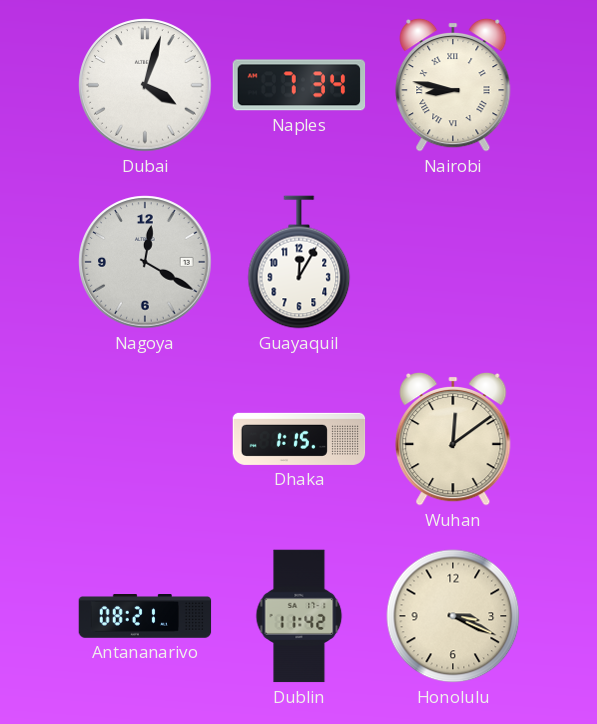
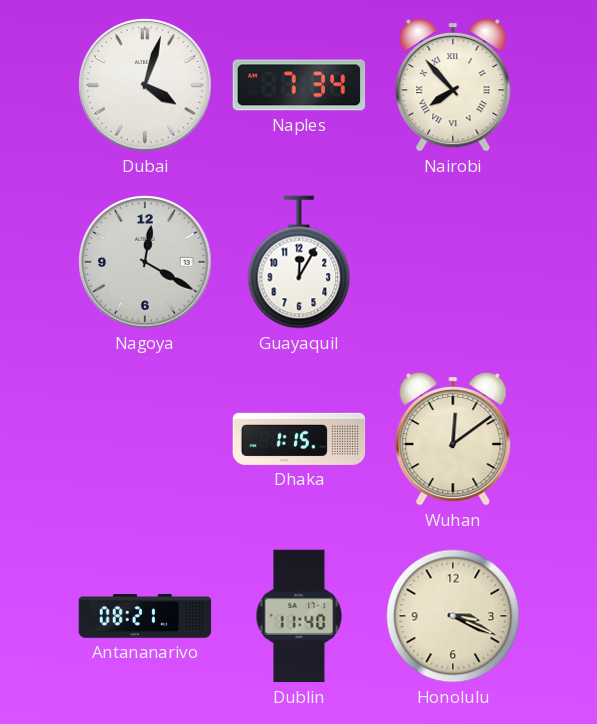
Nairobi: 8:47 -> 7:53 (453, 85)
Dublin: 11:42 -> 11:40 (299, 616)
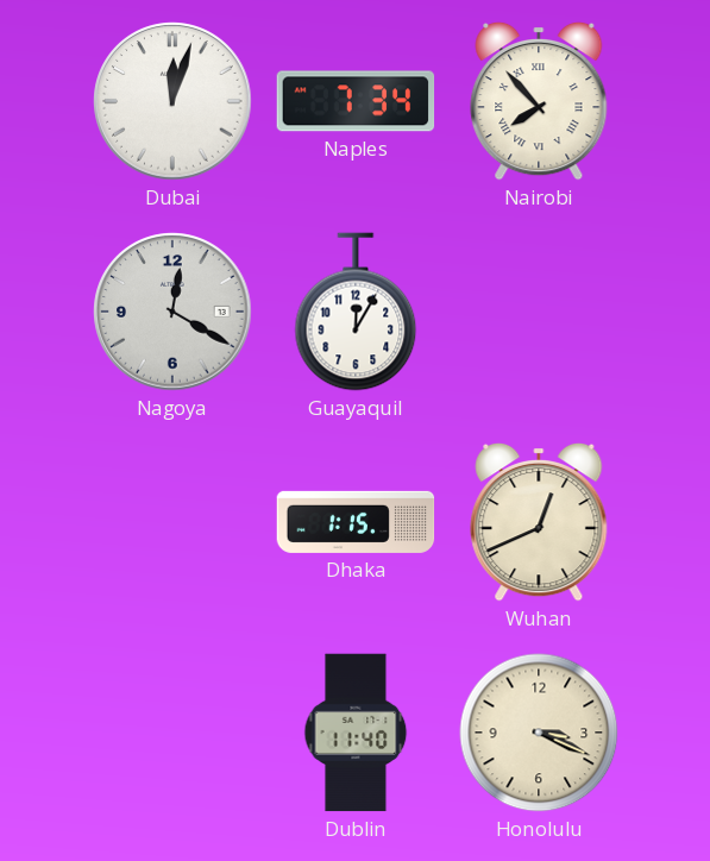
Dubai: 4:03 -> 12:03 (172, 101)
Wuhan: 12:09 -> 12:41 (539, 522)
Antananarivo: 08:21 -> none (145, 616)
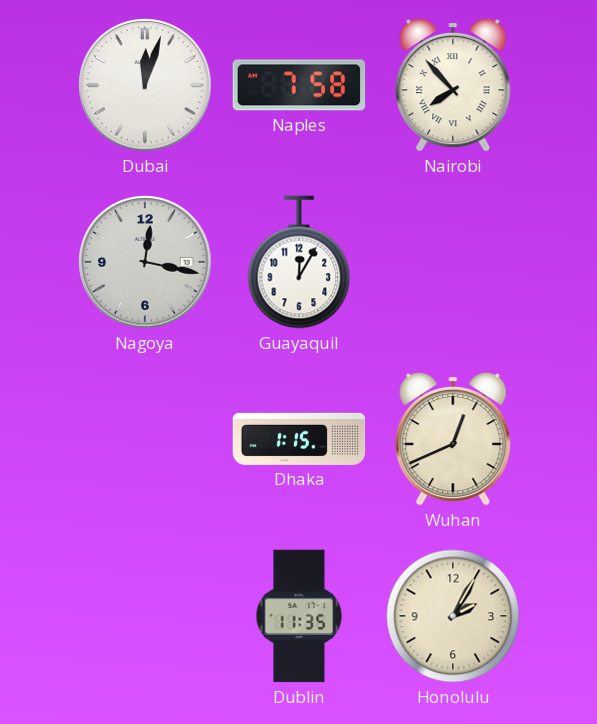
Naples: 7:34 -> 7:58 (299, 85)
Nagoya: 12:20 -> 12:17 (145, 262)
Dublin: 11:40 -> 11:35 (299, 616)
Honolulu: 3:19 -> 2:05 (453, 616)
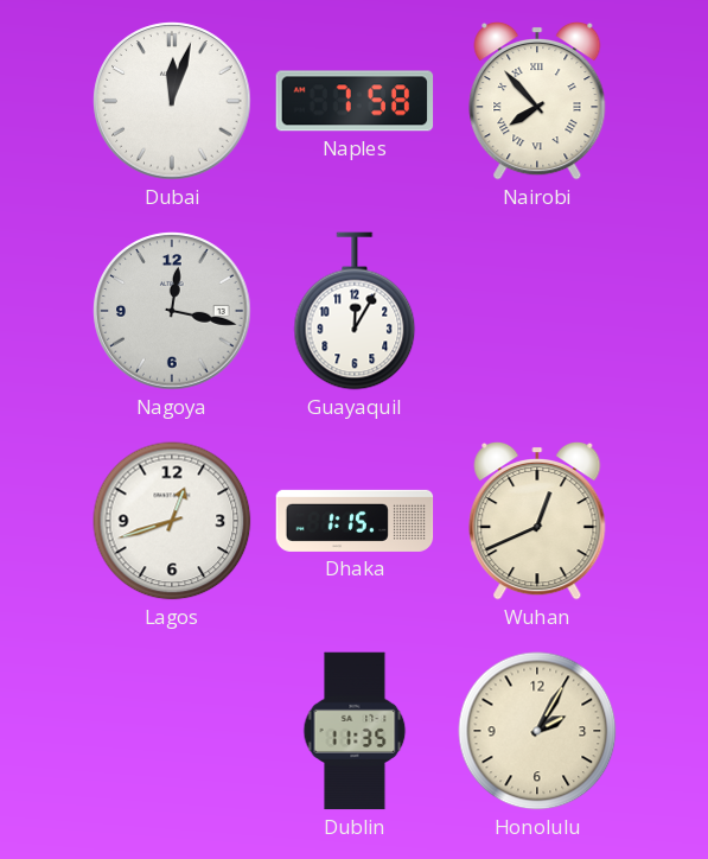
Lagos: none -> 12:42 (172, 521)
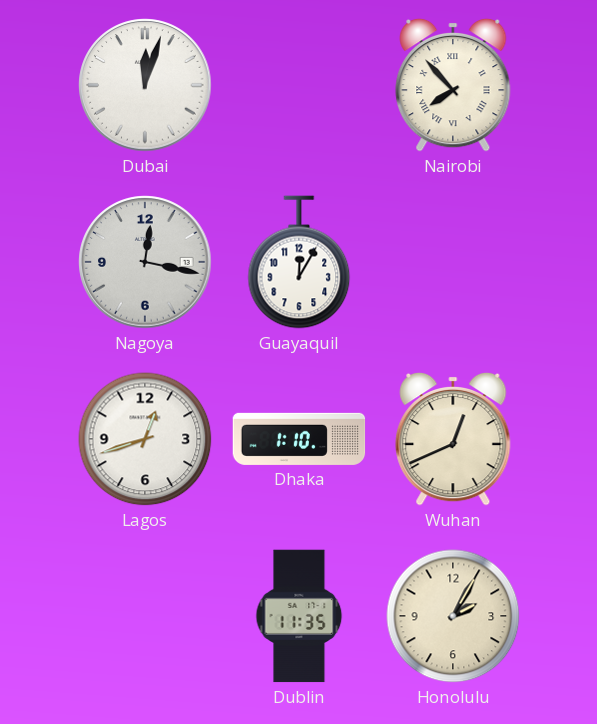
Naples: 7:58 -> none (355, 101)
Dhaka: 1:15 -> 1:10 (299, 439)
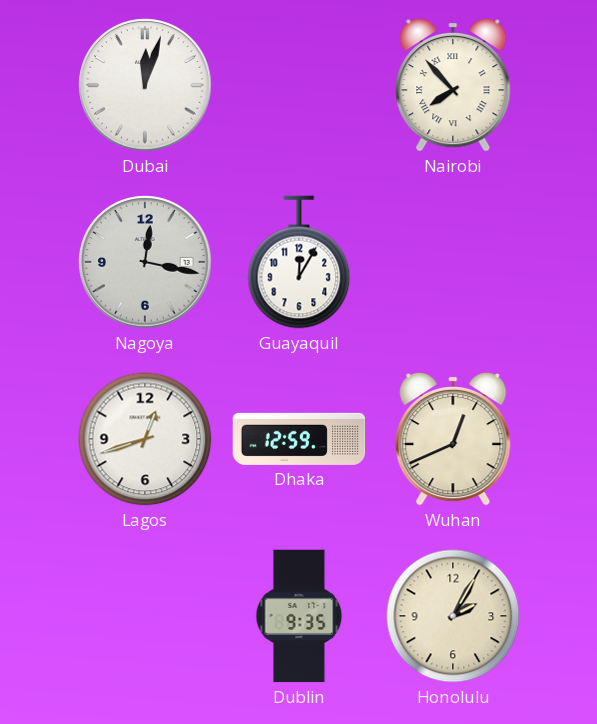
Dhaka: 1:10 -> 12:59 (299, 439)
Dublin: 11:35 -> 9:35 (299, 616)
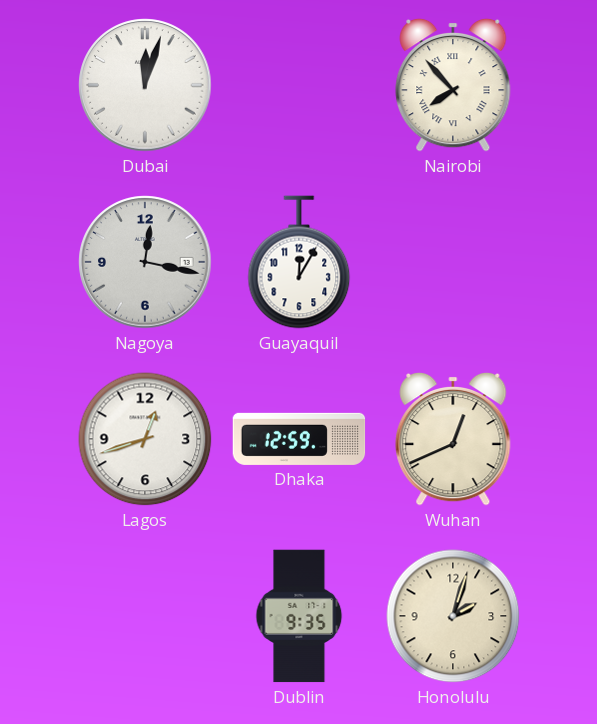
Honolulu: 2:05 -> 2:03 (453, 616)
